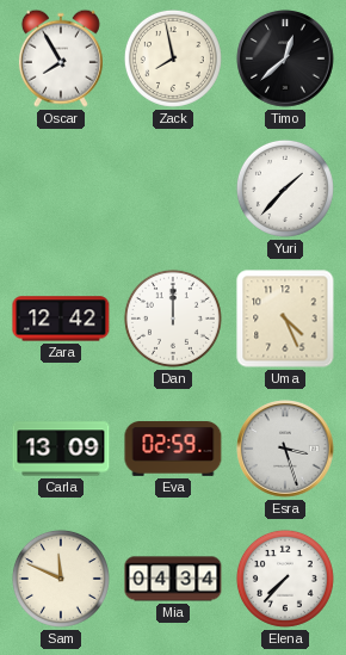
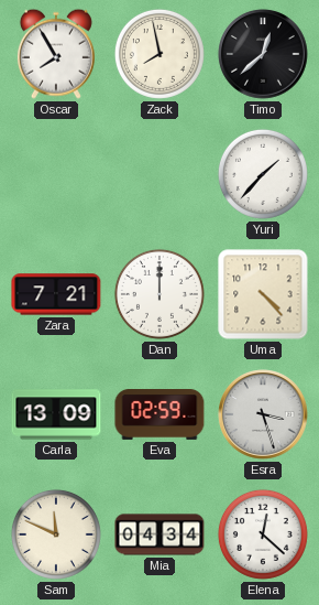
Zara: 12:42 -> 7:21 (56, 294)
Uma: 4:26 -> 4:23 (263, 294)
Elena: 7:37 -> 12:22 (263, 534)
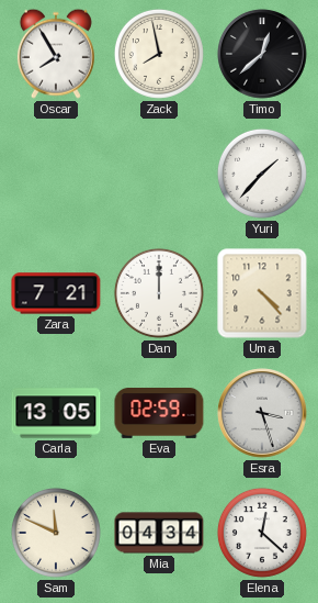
Carla: 13:09 -> 13:05 (56, 413)
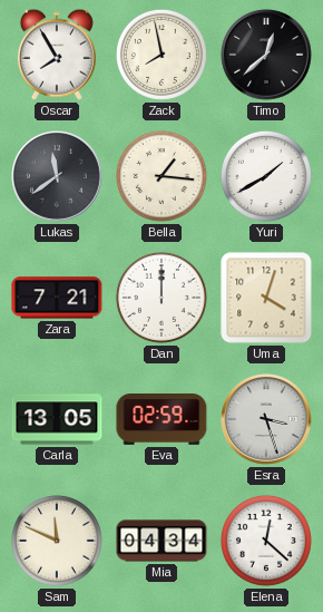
Lukas: none -> 11:39 (57, 176)
Bella: none -> 1:16 (161, 176)
Yuri: 1:37 -> 1:40 (266, 176)
Uma: 4:23 -> 4:03 (266, 298)
